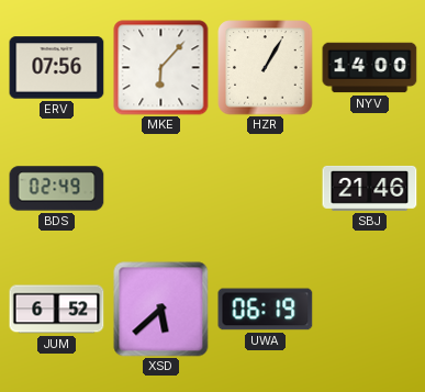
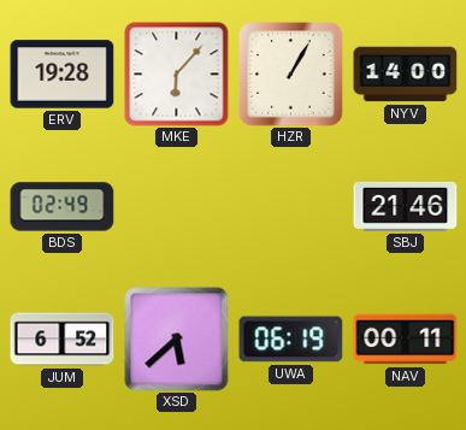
ERV: 07:56 -> 19:28 (63, 75)
NAV: none -> 00:11 (406, 340)
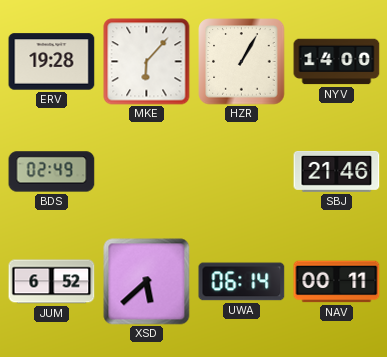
UWA: 06:19 -> 06:14 (242, 282)
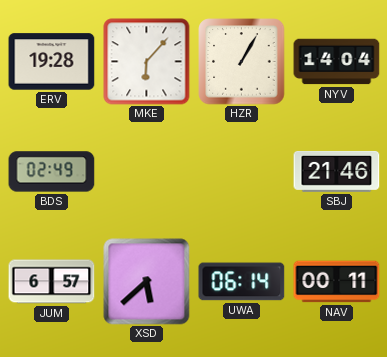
NYV: 14:00 -> 14:04 (337, 62)
JUM: 6:52 -> 6:57 (52, 282)
